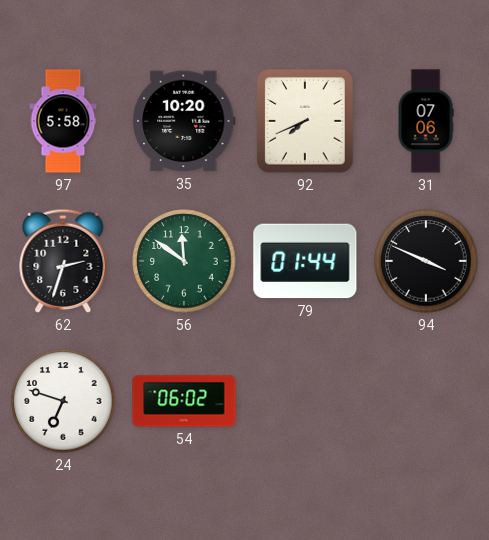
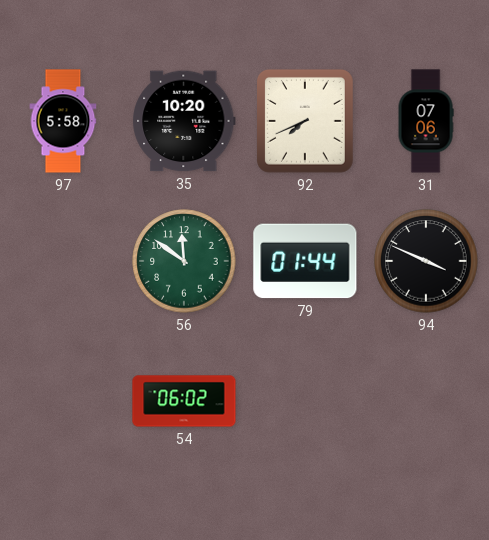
62: 2:33 -> none (63, 261)
24: 6:48 -> none (63, 401)
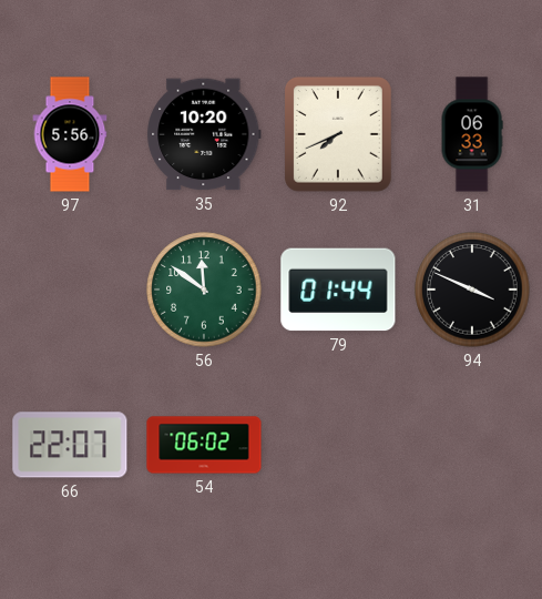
97: 5:58 -> 5:56 (70, 134)
31: 07:06 -> 06:33 (472, 134)
66: none -> 22:07 (70, 445)
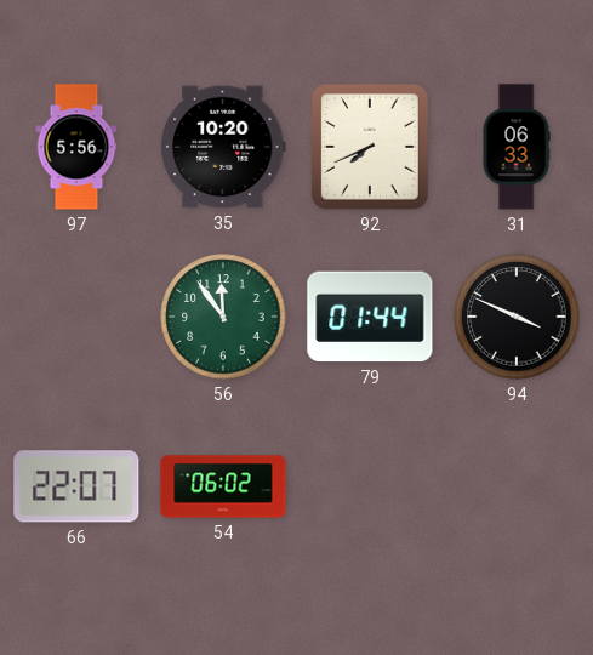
56: 11:51 -> 11:54 (223, 317)
